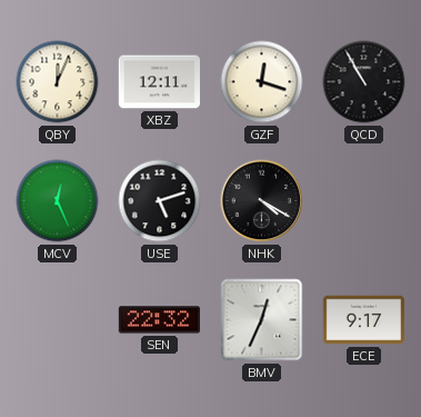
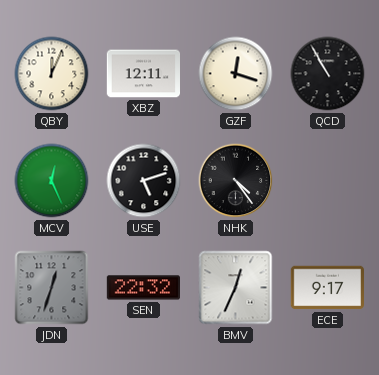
NHK: 4:20 -> 4:24 (236, 181)
JDN: none -> 12:33 (52, 288)
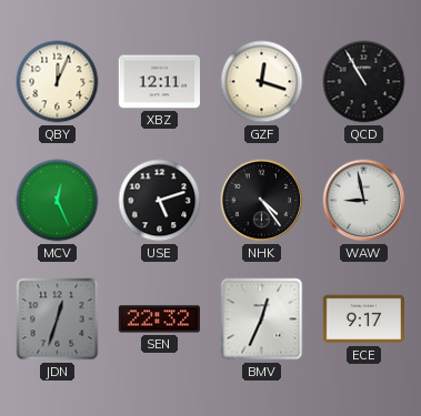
WAW: none -> 8:58 (364, 201)
